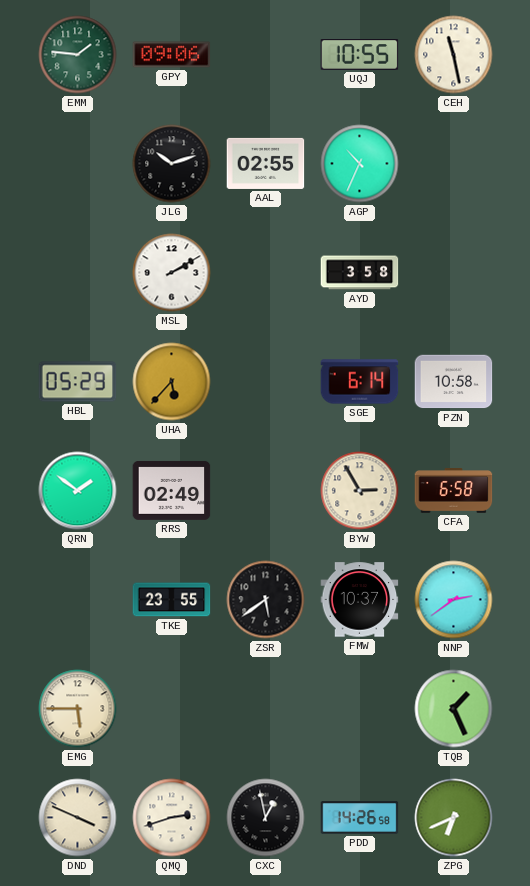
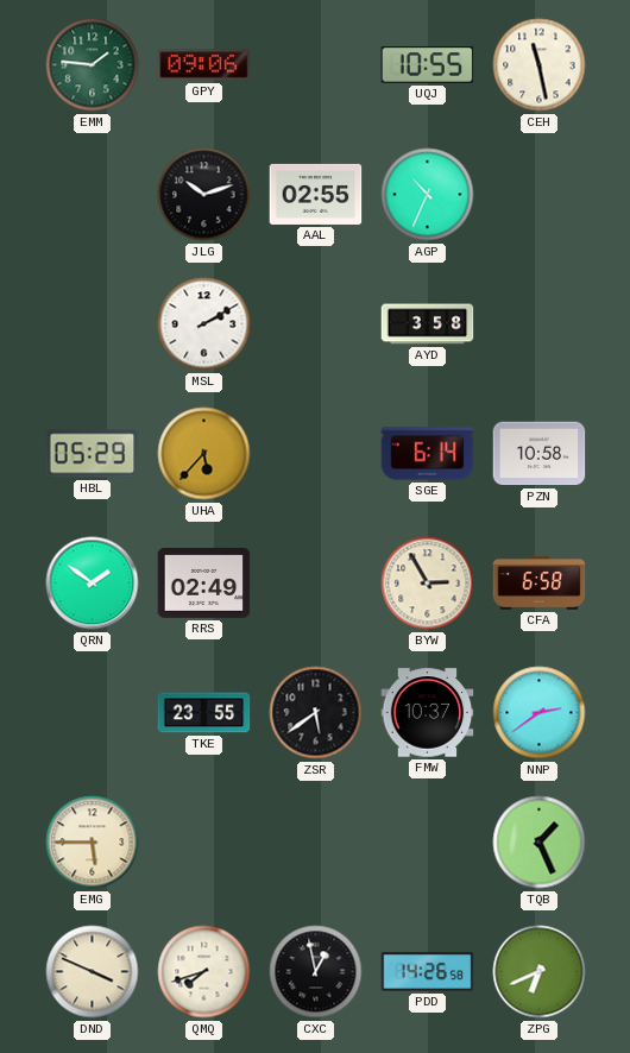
QMQ: 2:42 -> 7:42 (204, 972)
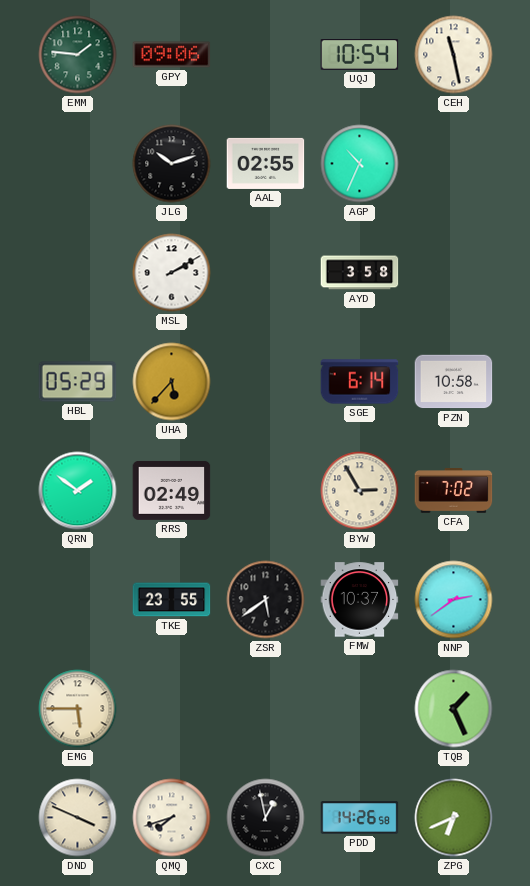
UQJ: 10:55 -> 10:54 (360, 55)
CFA: 6:58 -> 7:02 (454, 491)
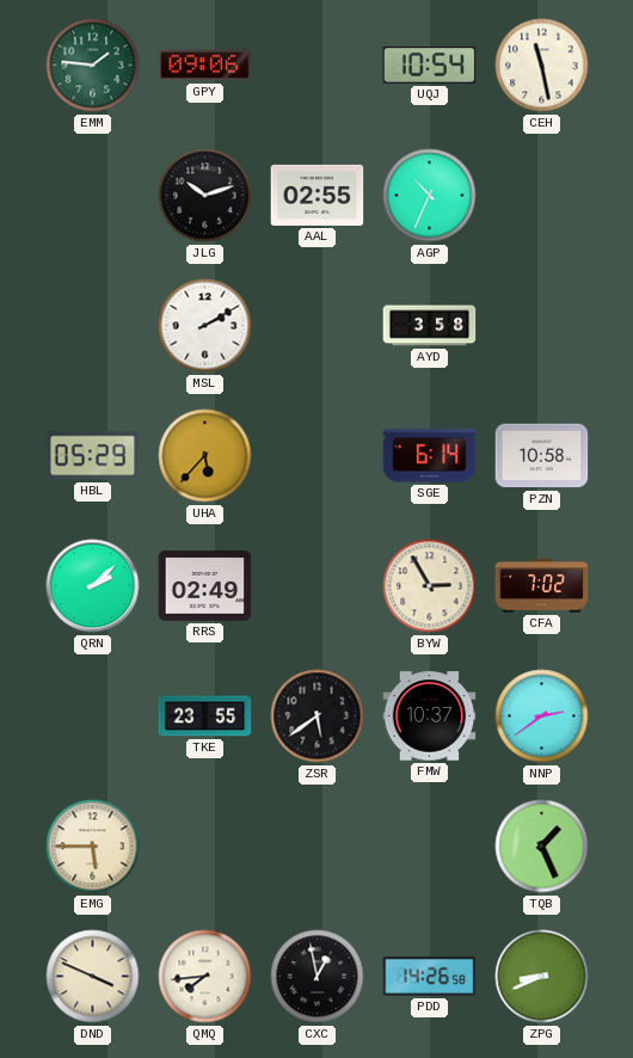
QRN: 1:51 -> 2:08 (93, 586)
QMQ: 7:42 -> 7:44 (205, 977)
ZPG: 6:41 -> 8:41 (542, 977)
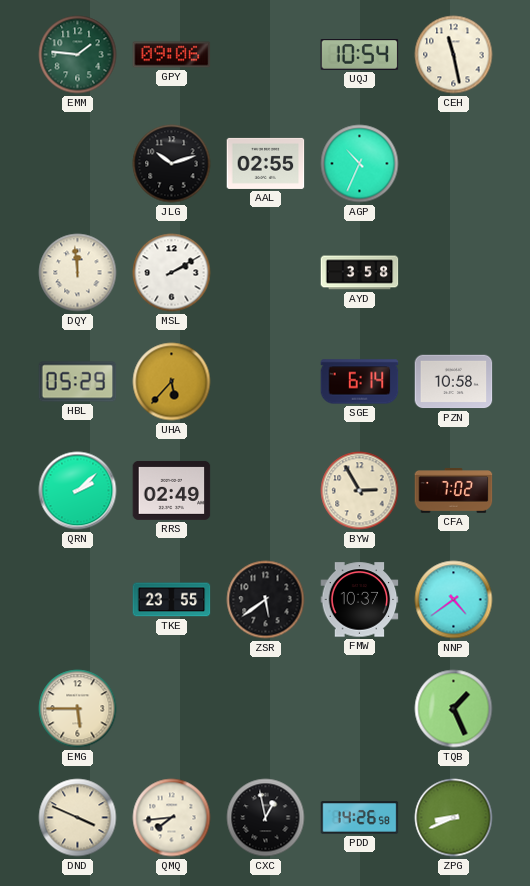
DQY: none -> 11:59 (78, 273)
NNP: 2:39 -> 4:39 (454, 600)
